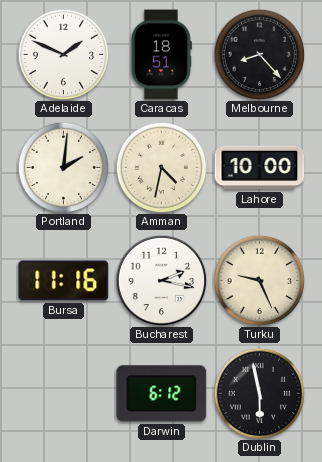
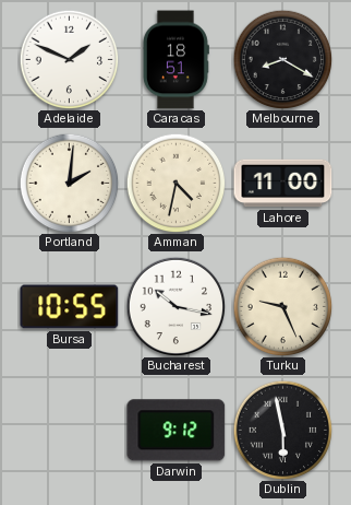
Melbourne: 8:23 -> 8:20 (282, 59)
Lahore: 10:00 -> 11:00 (283, 184)
Bursa: 11:16 -> 10:55 (70, 307)
Bucharest: 2:17 -> 10:17 (175, 306)
Darwin: 6:12 -> 9:12 (177, 431)
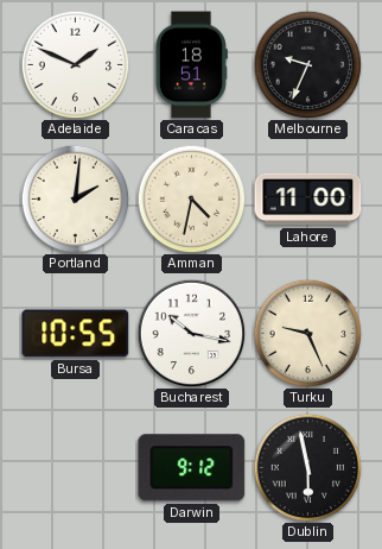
Melbourne: 8:20 -> 9:34 (307, 64)
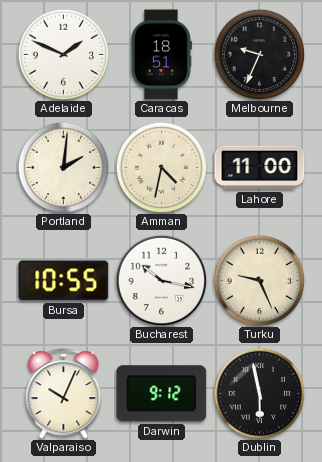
Valparaiso: none -> 10:04 (64, 394)
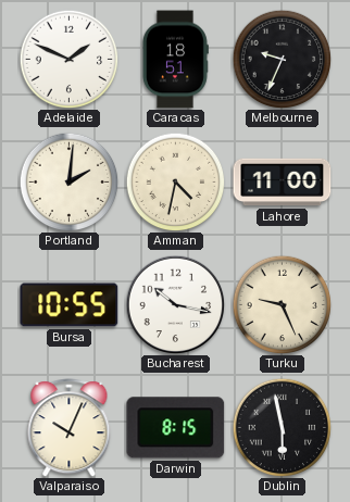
Darwin: 9:12 -> 8:15 (176, 428)
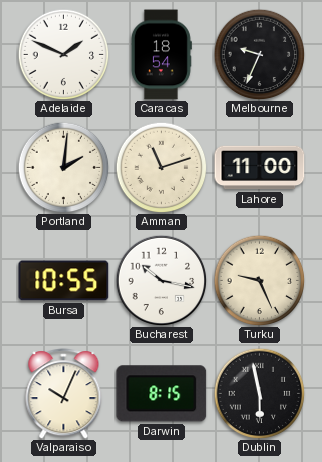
Caracas: 18:51 -> 18:54 (161, 55)
Amman: 4:32 -> 11:12 (161, 167)
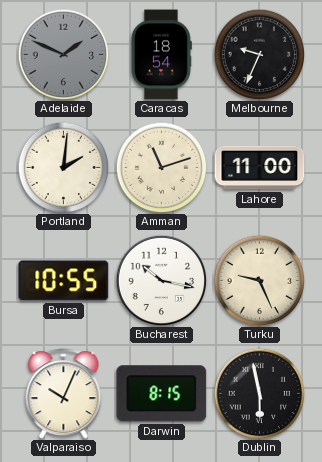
Adelaide dial: white -> grey (63, 54)
